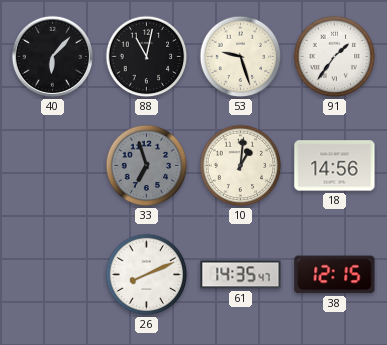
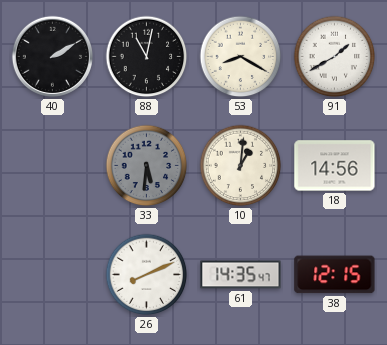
40: 6:07 -> 2:10 (52, 56)
53: 9:27 -> 8:20 (241, 57)
91: 1:36 -> 1:40 (335, 57)
33: 6:57 -> 5:31 (147, 166)
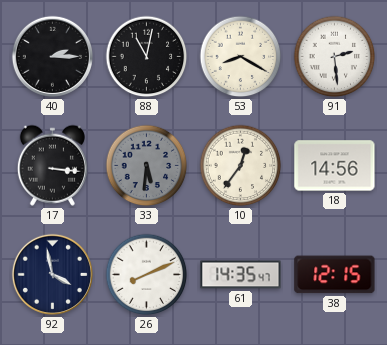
40: 2:10 -> 2:15 (52, 56)
91: 1:40 -> 2:29 (335, 57)
17: none -> 3:16 (52, 165)
10: 1:01 -> 12:36 (241, 166)
92: none -> 3:58 (52, 274)
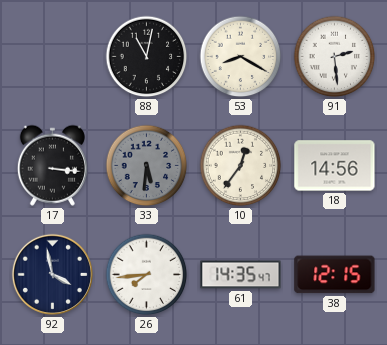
40: 2:15 -> none (52, 56)
26: 8:11 -> 7:44 (147, 275)
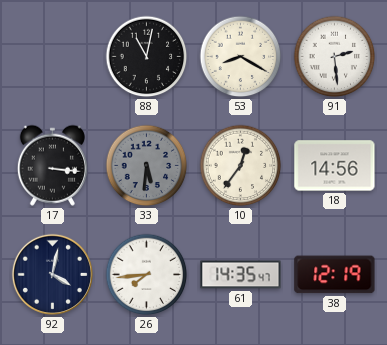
92: 3:58 -> 4:02 (52, 274)
38: 12:15 -> 12:19 (335, 275)
